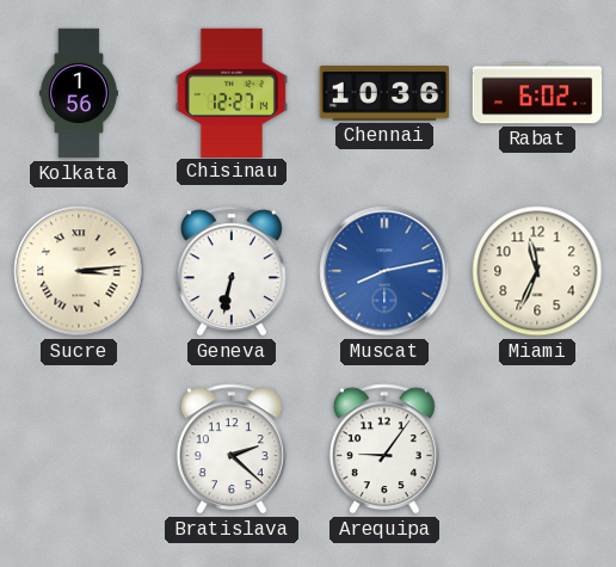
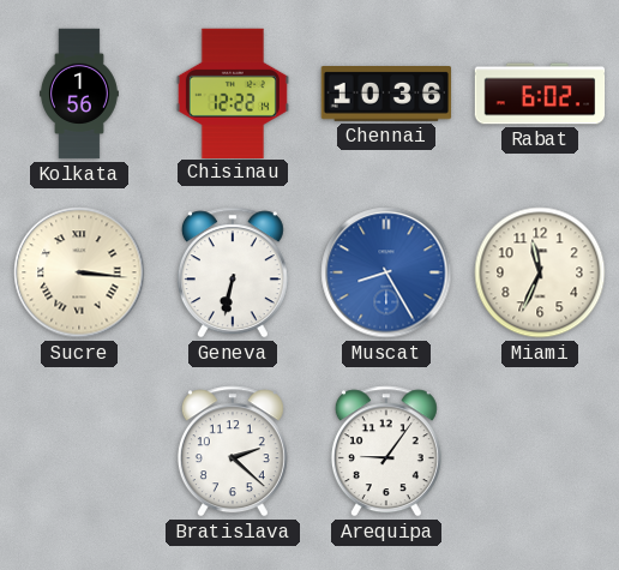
Chisinau: 12:27 -> 12:22 (233, 92)
Sucre: 3:14 -> 3:16 (79, 272)
Muscat: 8:13 -> 8:25 (386, 272)
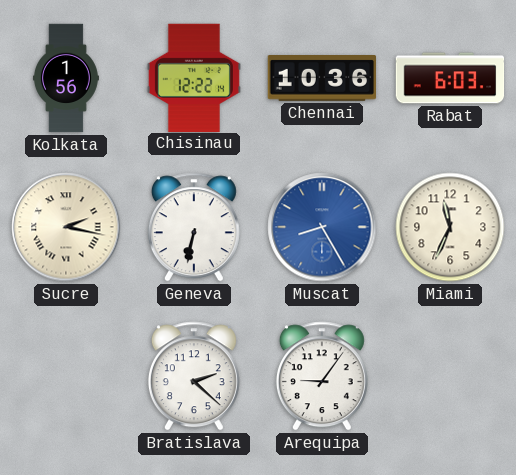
Rabat: 6:02 -> 6:03 (450, 78)
Sucre: 3:16 -> 2:17 (66, 227)
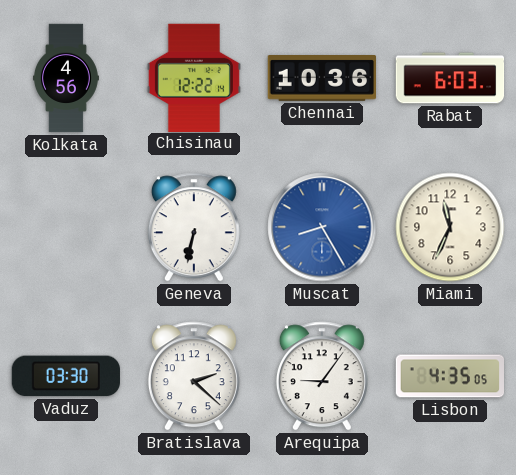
Kolkata: 1:56 -> 4:56 (66, 78)
Sucre: 2:17 -> none (66, 227)
Vaduz: none -> 03:30 (66, 376)
Lisbon: none -> 4:35 (449, 376)
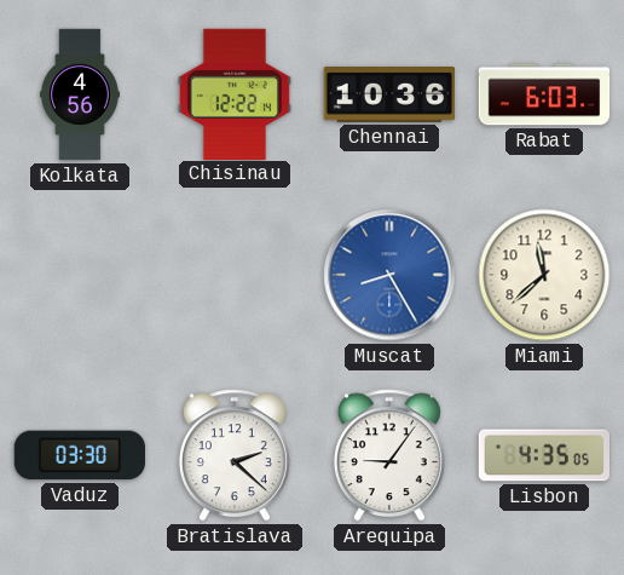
Geneva: 6:32 -> none (194, 227)
Miami: 11:34 -> 11:38 (544, 275)
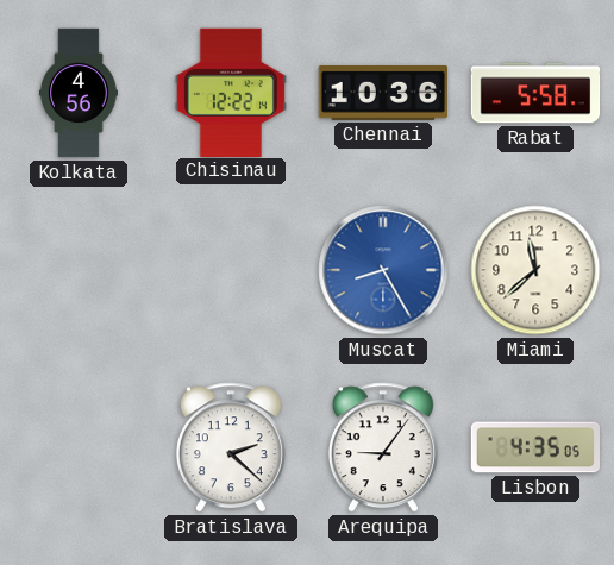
Rabat: 6:03 -> 5:58 (535, 93)
Vaduz: 03:30 -> none (80, 455)
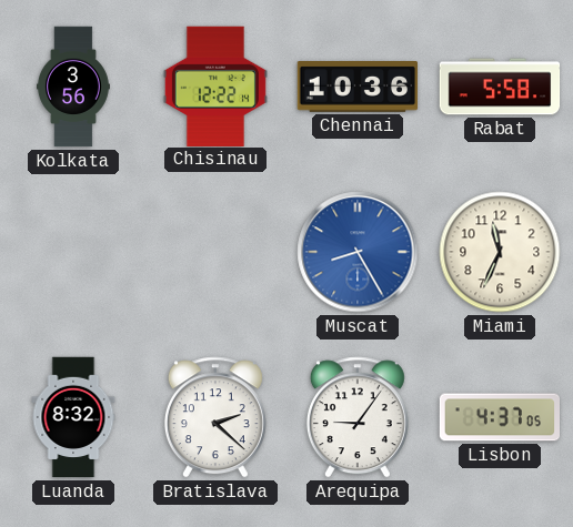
Kolkata: 4:56 -> 3:56 (73, 87)
Miami: 11:38 -> 11:34 (500, 252)
Luanda: none -> 8:32 (73, 417)
Lisbon: 4:35 -> 4:37 (499, 417)
